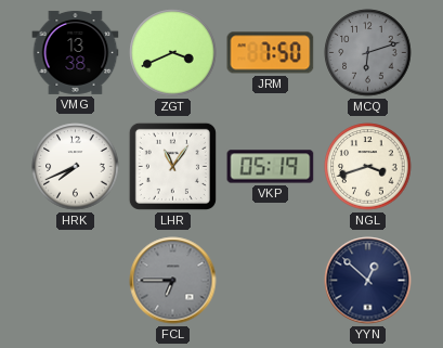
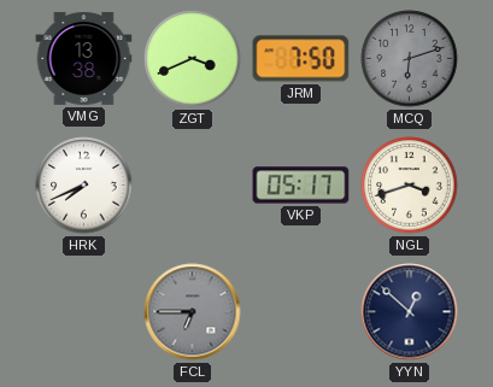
LHR: 11:06 -> none (172, 166)
VKP: 05:19 -> 05:17 (301, 186)
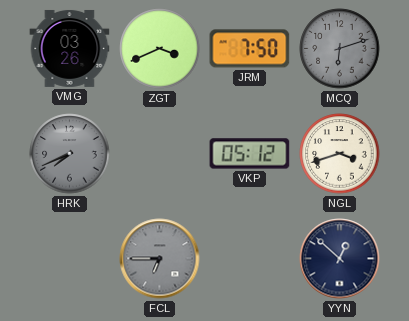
VMG: 13:38 -> 03:26 (70, 48)
HRK dial: white -> grey (70, 154)
VKP: 05:17 -> 05:12 (250, 154)
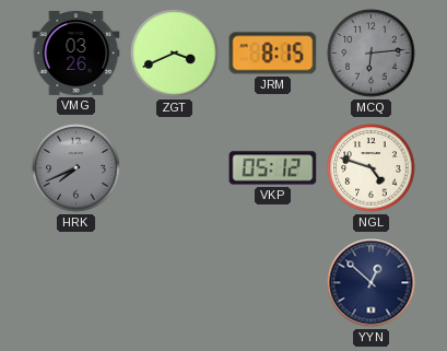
JRM: 7:50 -> 8:15 (273, 54)
MCQ: 6:12 -> 6:14 (372, 54)
NGL: 3:42 -> 4:48 (372, 168)
FCL: 6:45 -> none (160, 259)
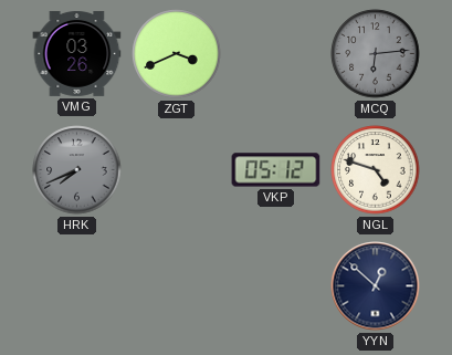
JRM: 8:15 -> none (273, 54)
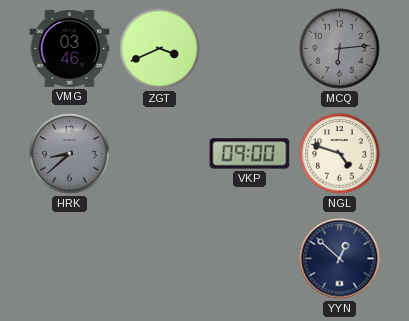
VMG: 03:26 -> 03:46 (70, 48)
HRK: 7:41 -> 8:38 (70, 154)
VKP: 05:12 -> 09:00 (250, 154)
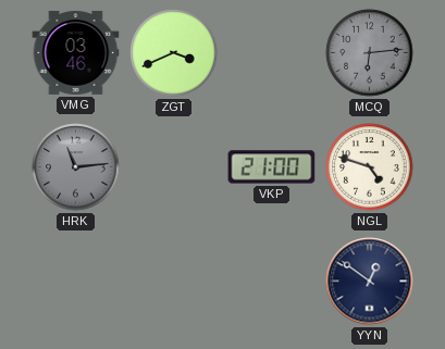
HRK: 8:38 -> 11:14 (76, 167)
VKP: 09:00 -> 21:00 (272, 167)
YYN: 12:52 -> 12:51 (370, 282)
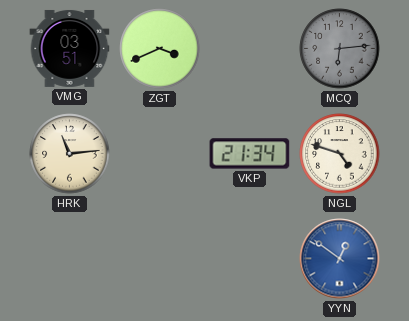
VMG: 03:46 -> 03:51 (70, 48)
HRK dial: grey -> cream (70, 154)
VKP: 21:00 -> 21:34 (250, 154)
YYN dial: navy -> blue (340, 259)
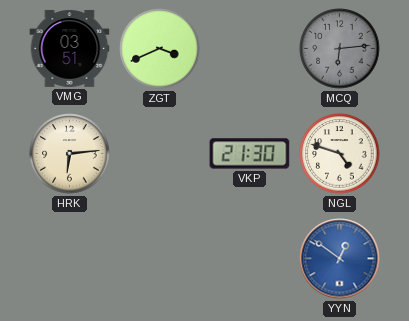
HRK: 11:14 -> 6:14 (70, 154)
VKP: 21:34 -> 21:30 (250, 154)
